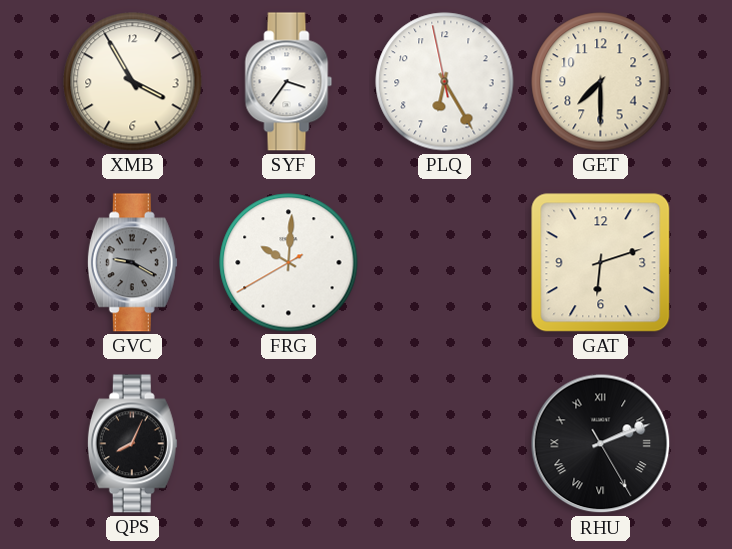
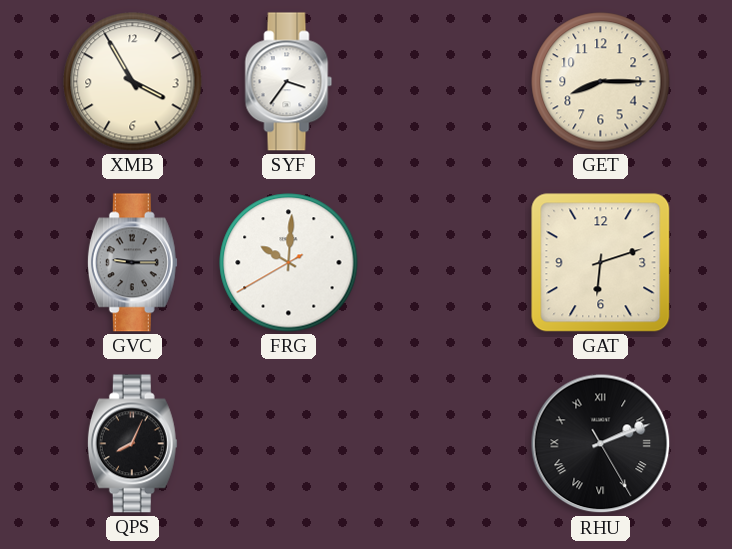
PLQ: 6:24 -> none (445, 82)
GET: 7:30 -> 8:15 (601, 82)
GVC: 9:20 -> 9:15 (132, 263)
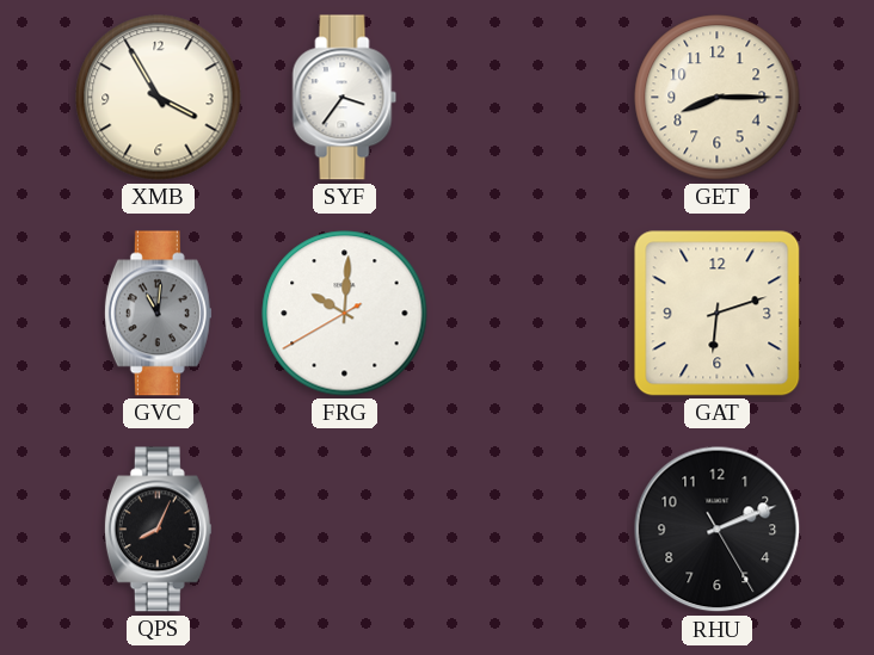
GVC: 9:15 -> 11:01 (158, 314)
RHU numerals: Roman -> Arabic (718, 530)
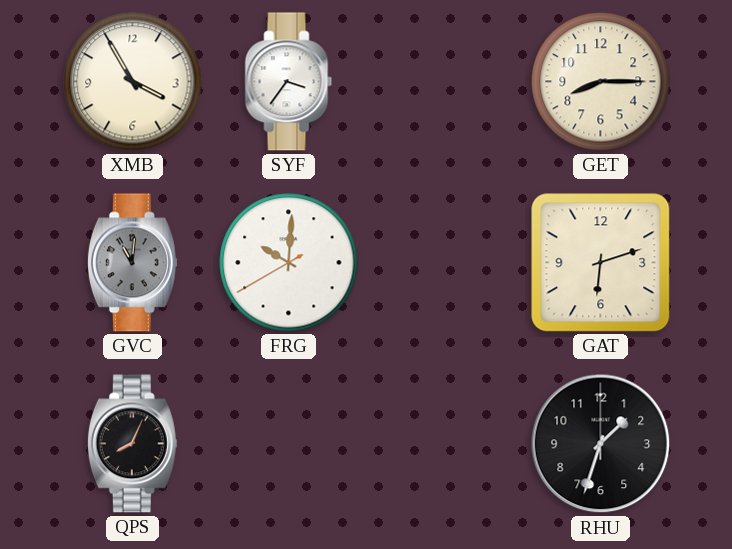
RHU: 2:11 -> 1:33 (601, 444)
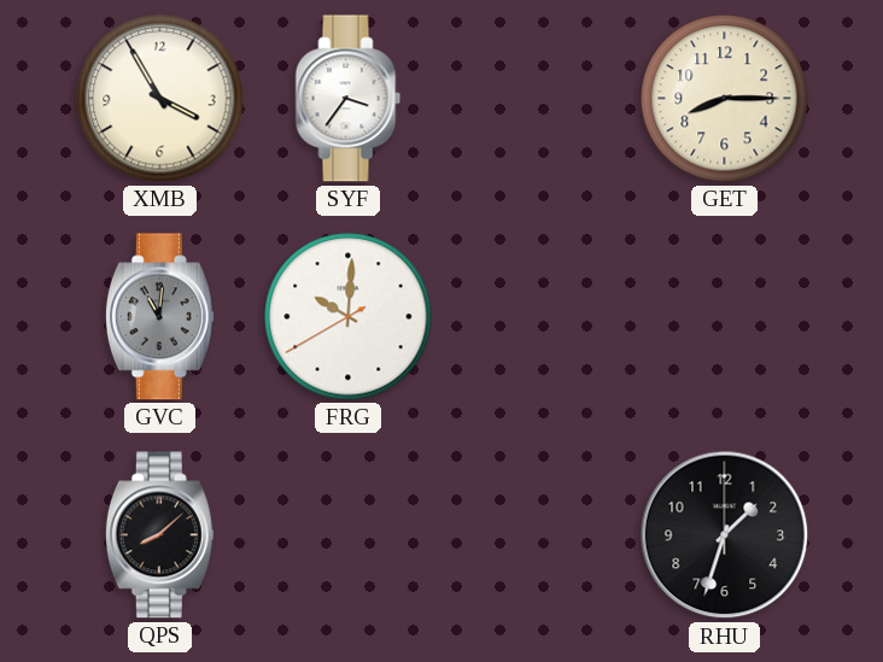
GAT: 6:12 -> none (601, 263)
QPS: 8:04 -> 8:08 (159, 535)
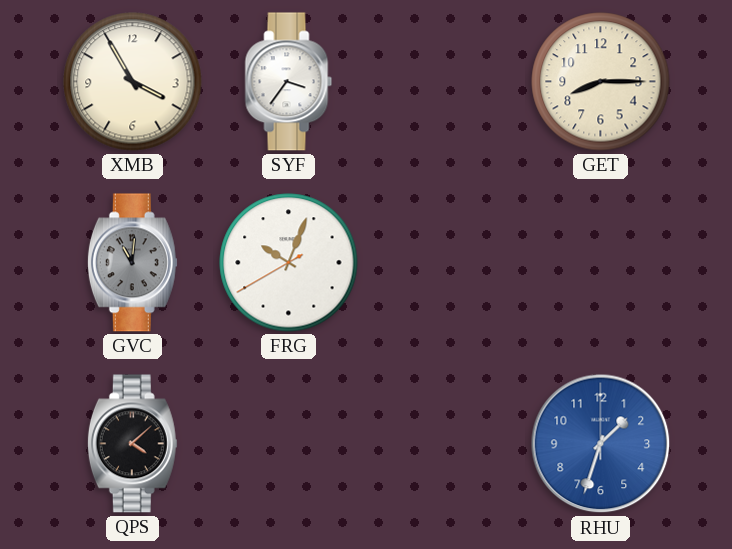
FRG: 10:00 -> 10:03 (289, 263)
QPS: 8:08 -> 4:08 (132, 444)
RHU dial: black -> blue (601, 444)
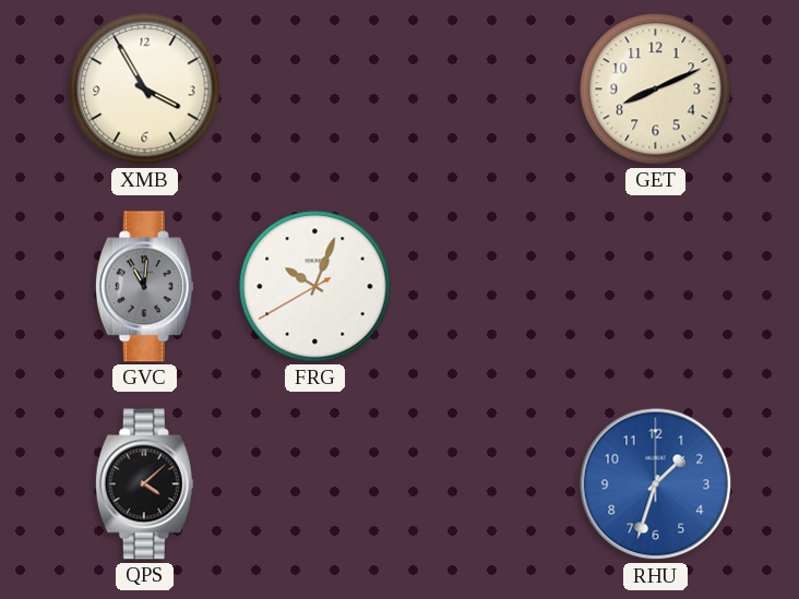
SYF: 3:36 -> none (289, 82)
GET: 8:15 -> 8:11 (656, 89)
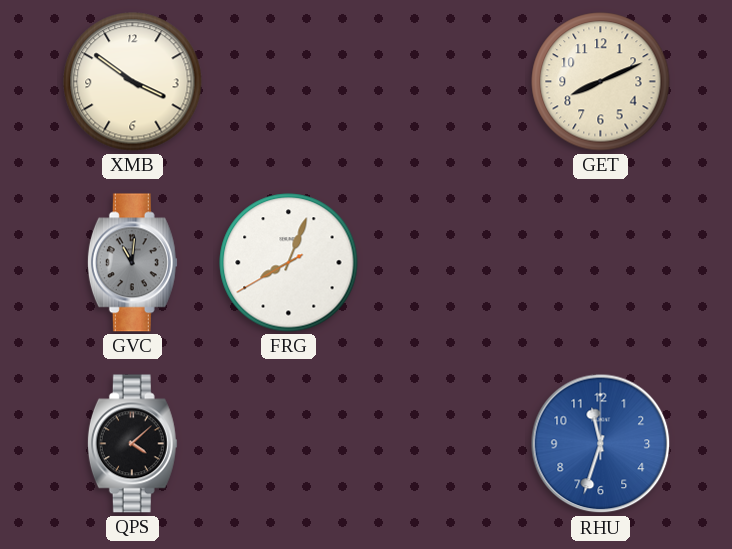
XMB: 3:55 -> 3:51 (133, 82)
FRG: 10:03 -> 8:03 (289, 263)
RHU: 1:33 -> 11:33 (601, 444)
